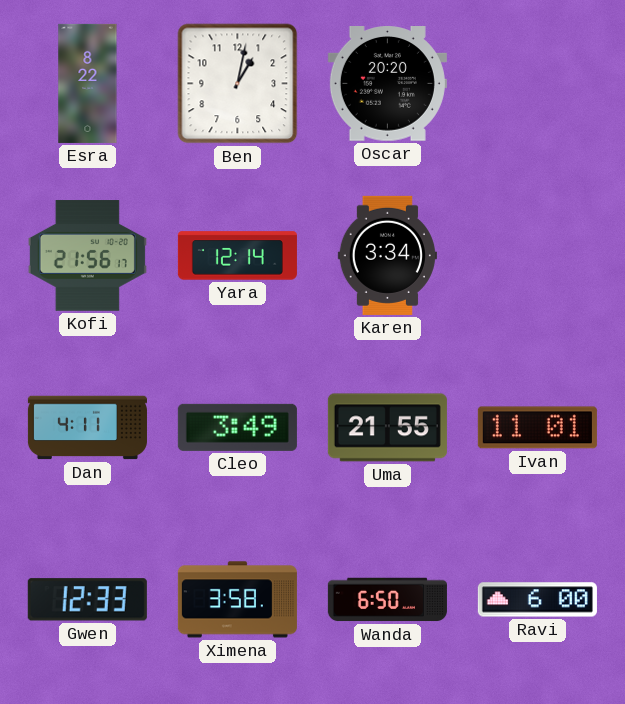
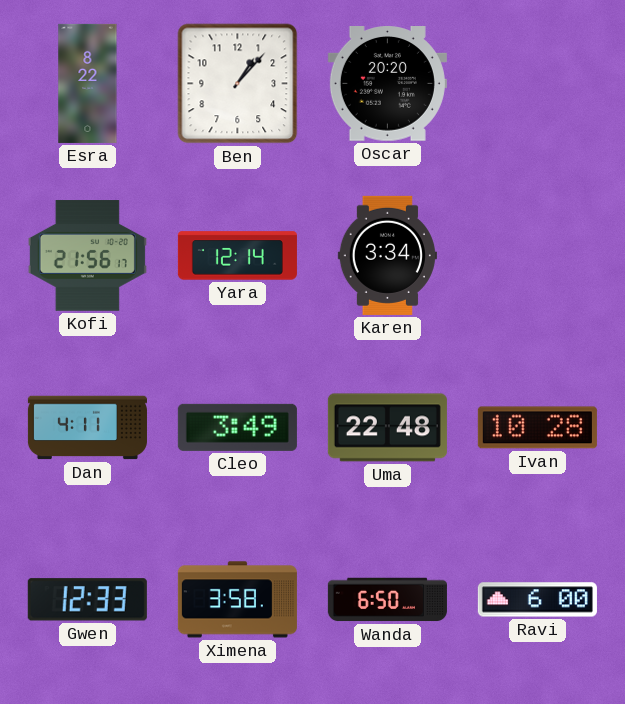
Ben: 1:02 -> 1:07 (238, 84)
Uma: 21:55 -> 22:48 (387, 428)
Ivan: 11:01 -> 10:28 (537, 428)
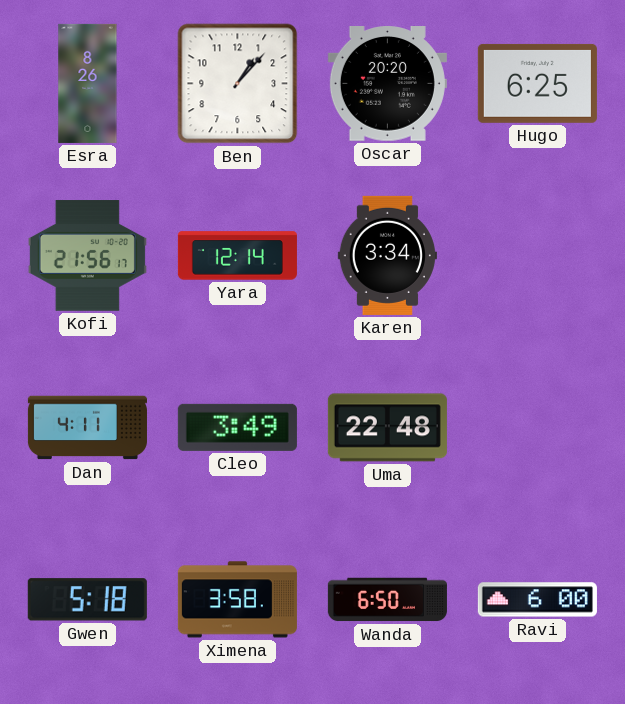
Esra: 8:22 -> 8:26 (88, 83)
Hugo: none -> 6:25 (537, 83)
Ivan: 10:28 -> none (537, 428)
Gwen: 12:33 -> 5:18 (87, 600)
